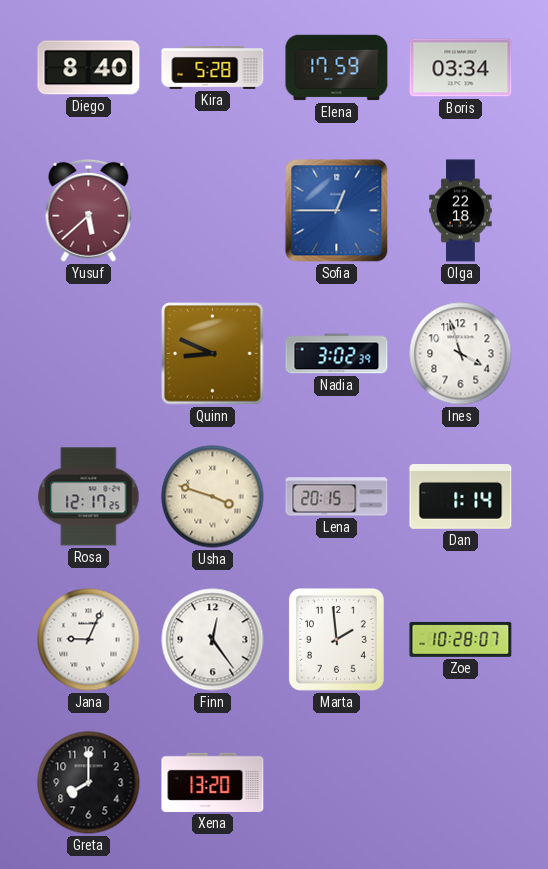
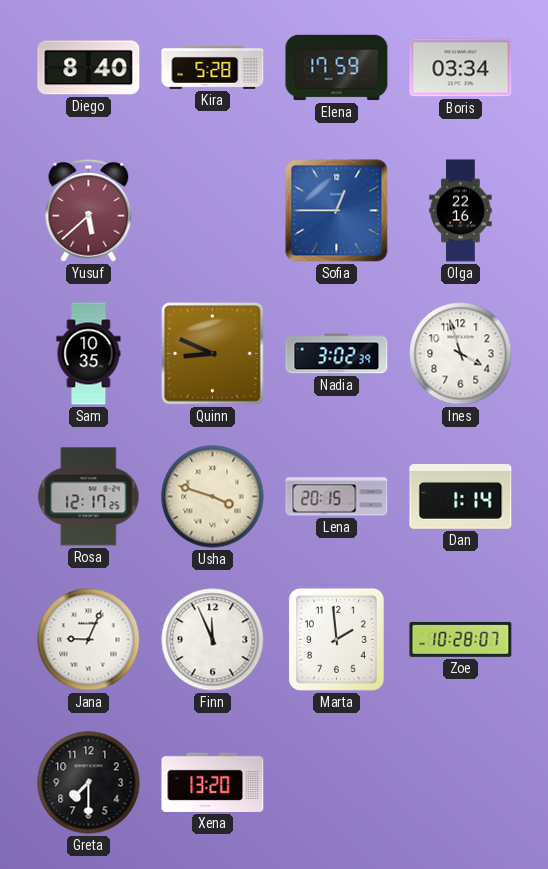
Olga: 22:18 -> 22:16 (461, 211)
Sam: none -> 10:35 (89, 354)
Finn: 12:24 -> 11:56 (213, 640)
Greta: 8:00 -> 7:30 (89, 783)
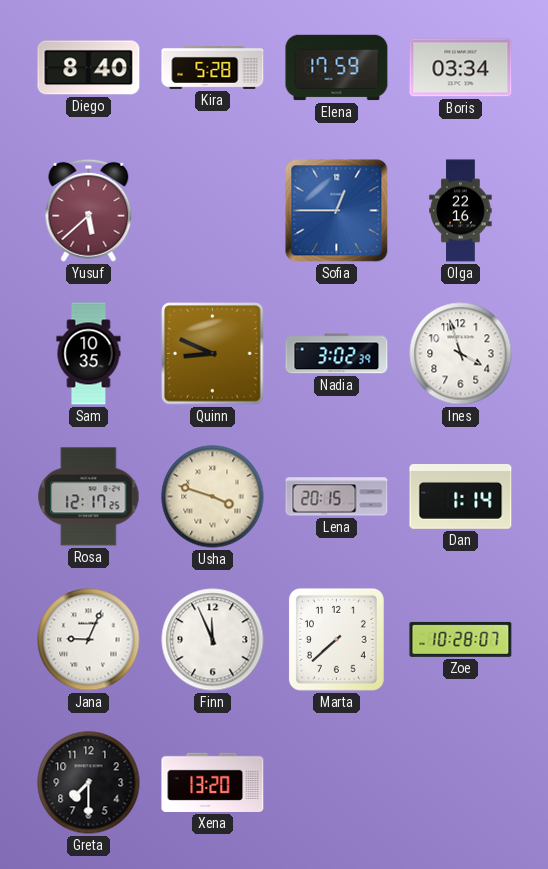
Marta: 1:59 -> 7:38 (336, 639)
